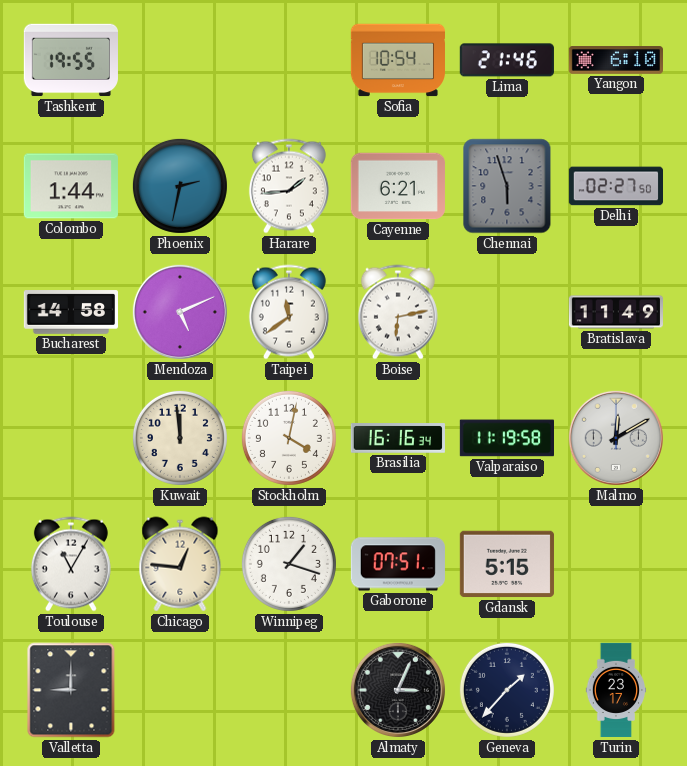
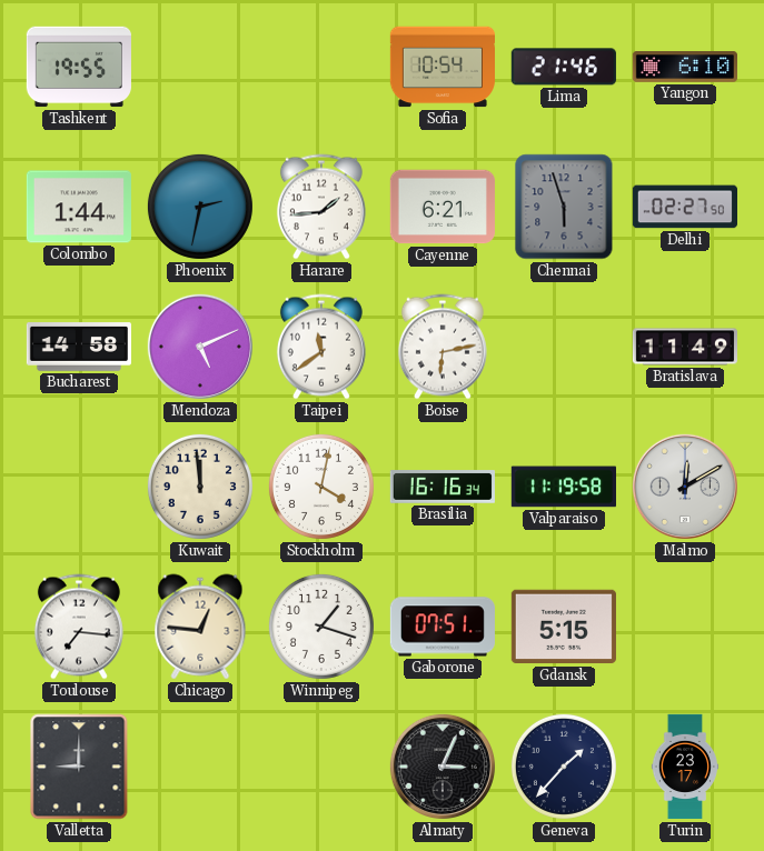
Toulouse: 11:05 -> 7:16 (79, 627)
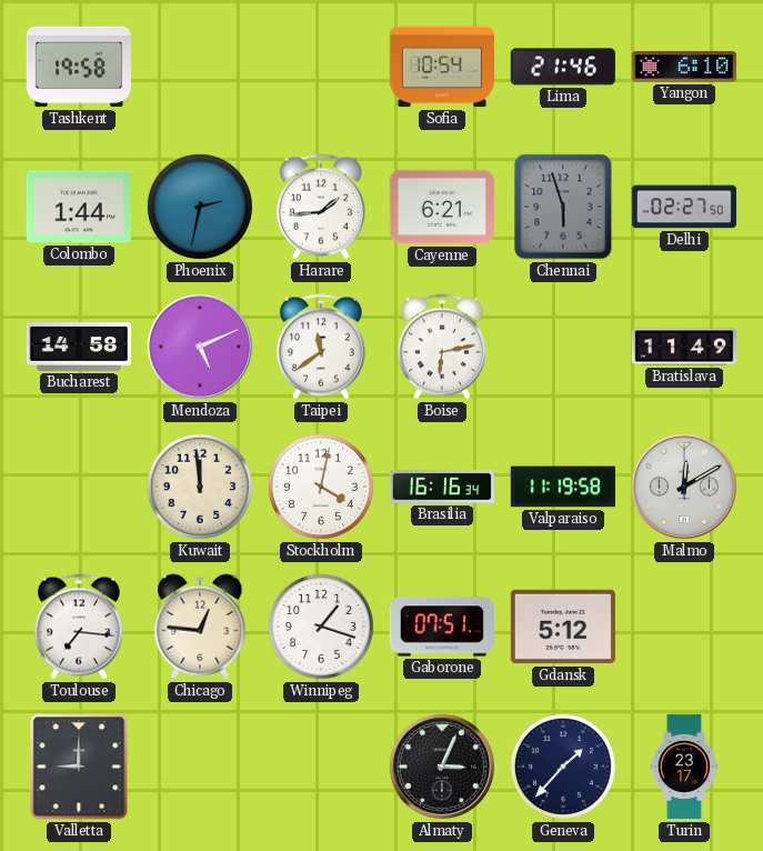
Tashkent: 19:55 -> 19:58 (79, 67)
Gdansk: 5:15 -> 5:12 (563, 627)
